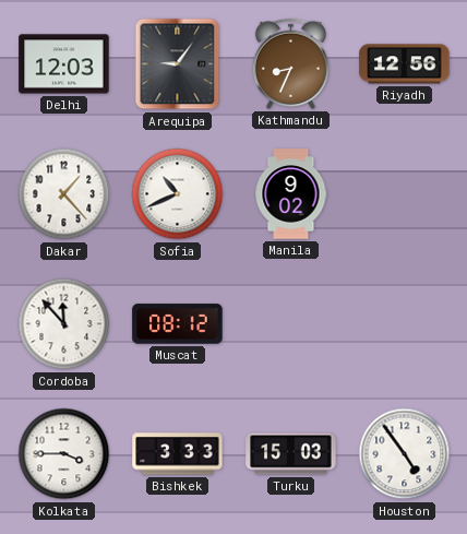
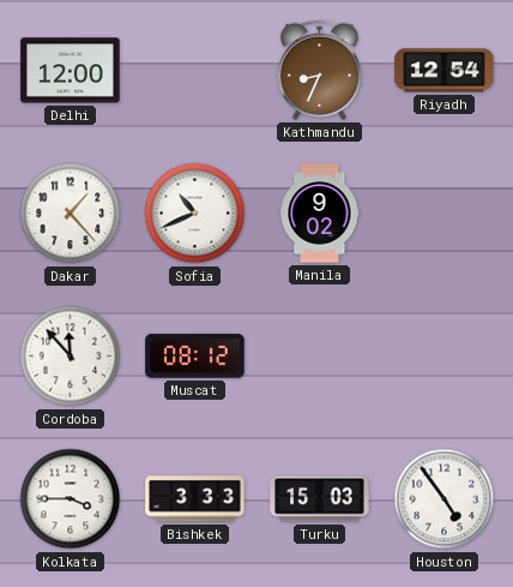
Delhi: 12:03 -> 12:00 (71, 71)
Arequipa: 9:06 -> none (178, 64)
Riyadh: 12:56 -> 12:54 (445, 71)
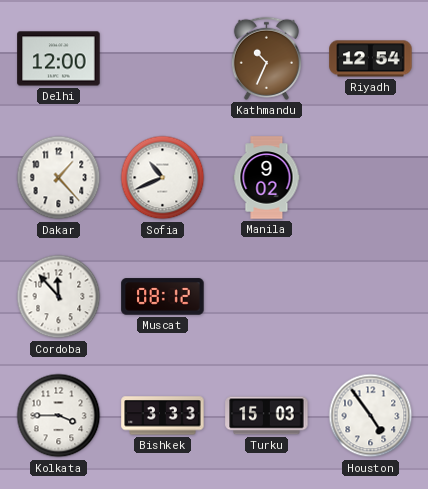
Kathmandu: 8:34 -> 10:34 (266, 58)
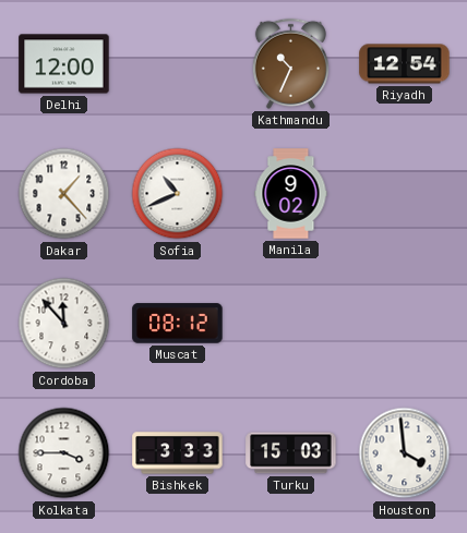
Houston: 4:54 -> 3:59 (405, 453)
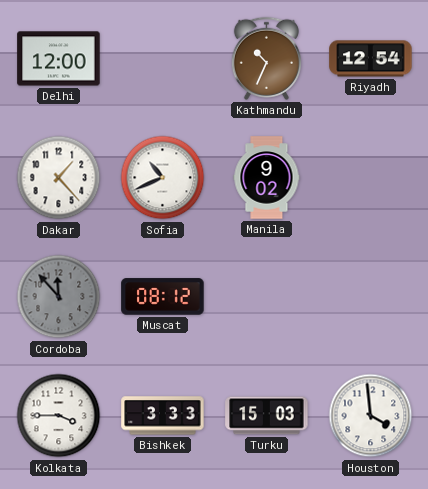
Cordoba dial: white -> grey (59, 297)
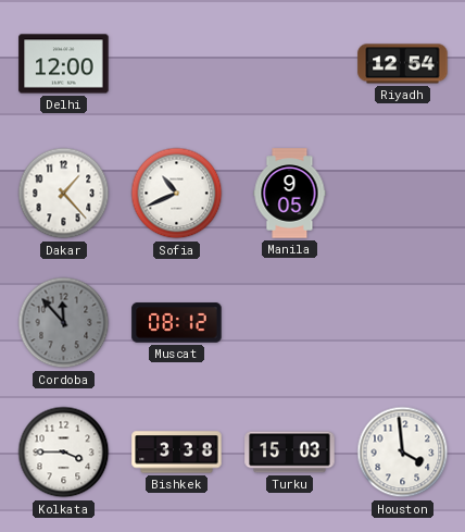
Kathmandu: 10:34 -> none (266, 58)
Manila: 9:02 -> 9:05 (290, 194)
Bishkek: 3:33 -> 3:38 (177, 453)
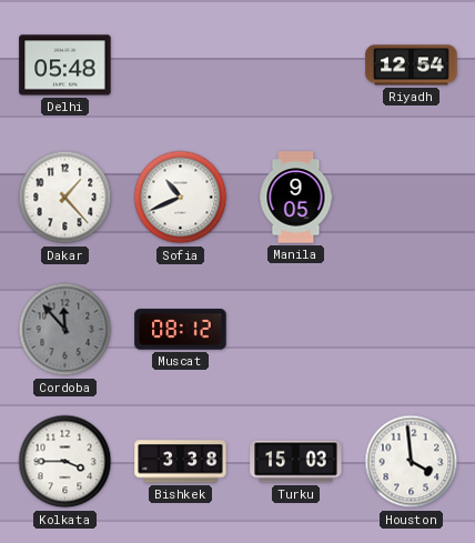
Delhi: 12:00 -> 05:48 (65, 66)
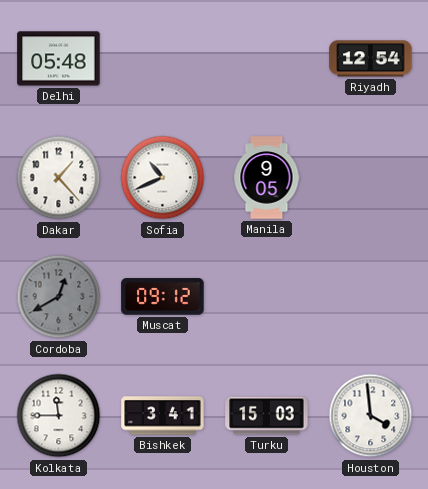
Cordoba: 11:53 -> 12:40 (59, 297)
Muscat: 08:12 -> 09:12 (163, 297)
Kolkata: 3:45 -> 11:45 (59, 416)
Bishkek: 3:38 -> 3:41 (163, 416)
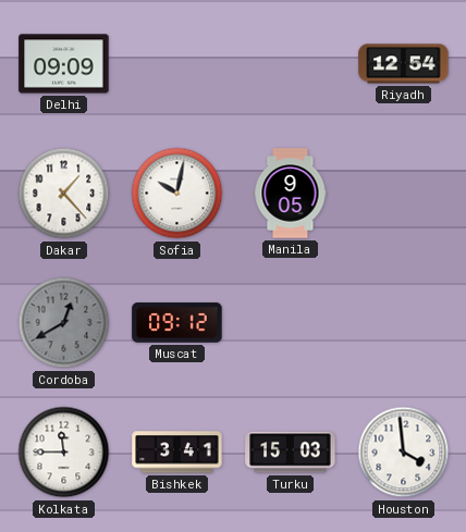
Delhi: 05:48 -> 09:09 (64, 64)
Sofia: 10:41 -> 10:02 (177, 194)
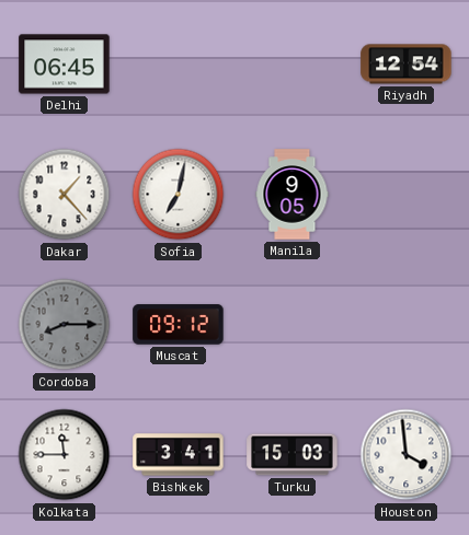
Delhi: 09:09 -> 06:45 (65, 65)
Sofia: 10:02 -> 7:02 (179, 195)
Cordoba: 12:40 -> 8:15 (65, 325)
